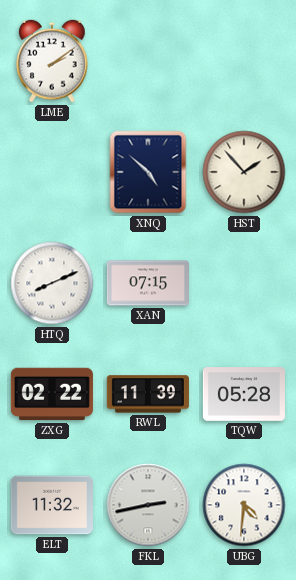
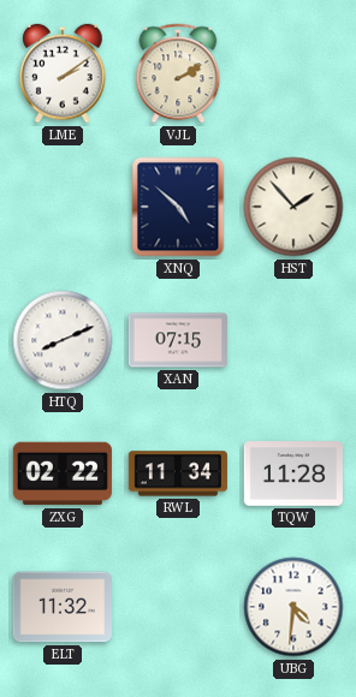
VJL: none -> 2:10 (178, 73)
RWL: 11:39 -> 11:34 (178, 473)
TQW: 05:28 -> 11:28 (293, 473)
FKL: 2:43 -> none (148, 505)
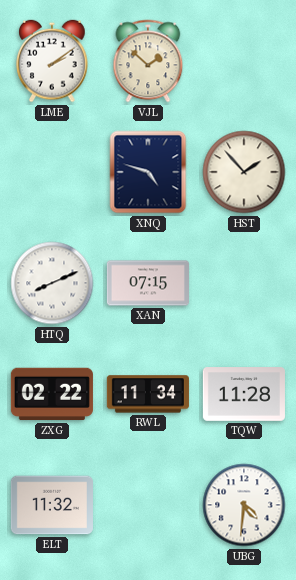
VJL: 2:10 -> 1:52 (148, 61)
XNQ: 4:52 -> 4:48 (148, 172)
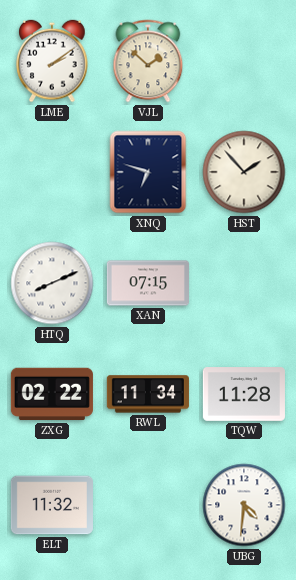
XNQ: 4:48 -> 6:48 (148, 172)
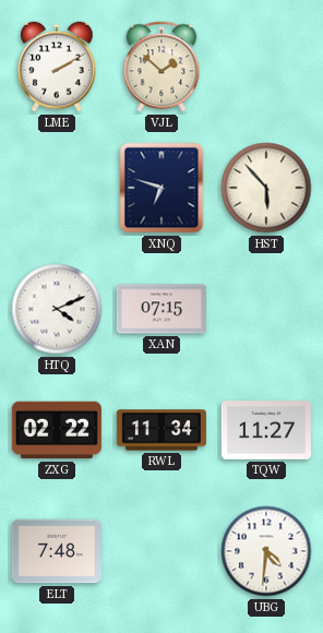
LME: 2:09 -> 2:10 (57, 67)
HST: 1:53 -> 5:53 (266, 188)
HTQ: 8:11 -> 4:11 (57, 309)
TQW: 11:28 -> 11:27 (266, 430)
ELT: 11:32 -> 7:48 (57, 551)
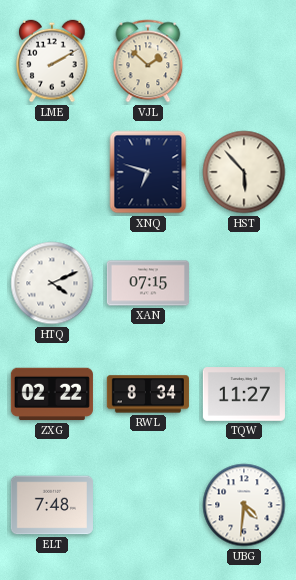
RWL: 11:34 -> 8:34 (148, 394)
